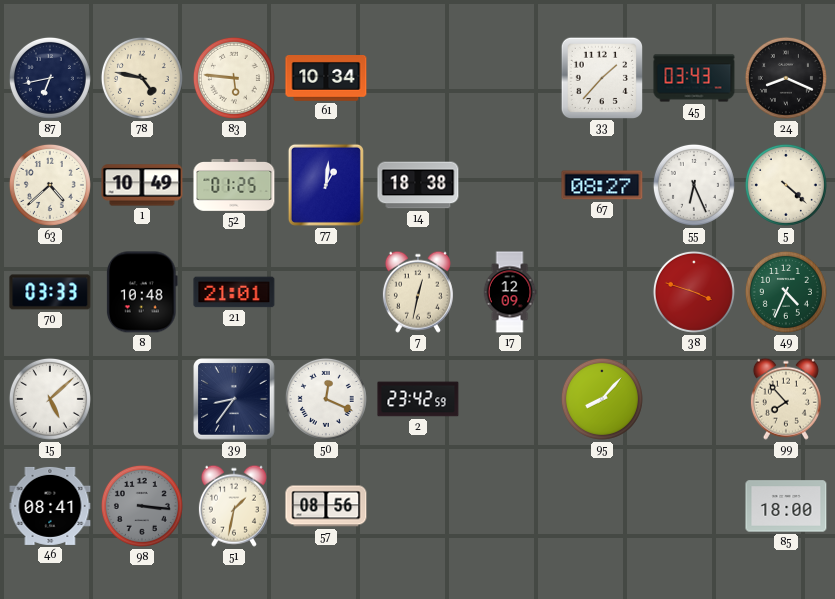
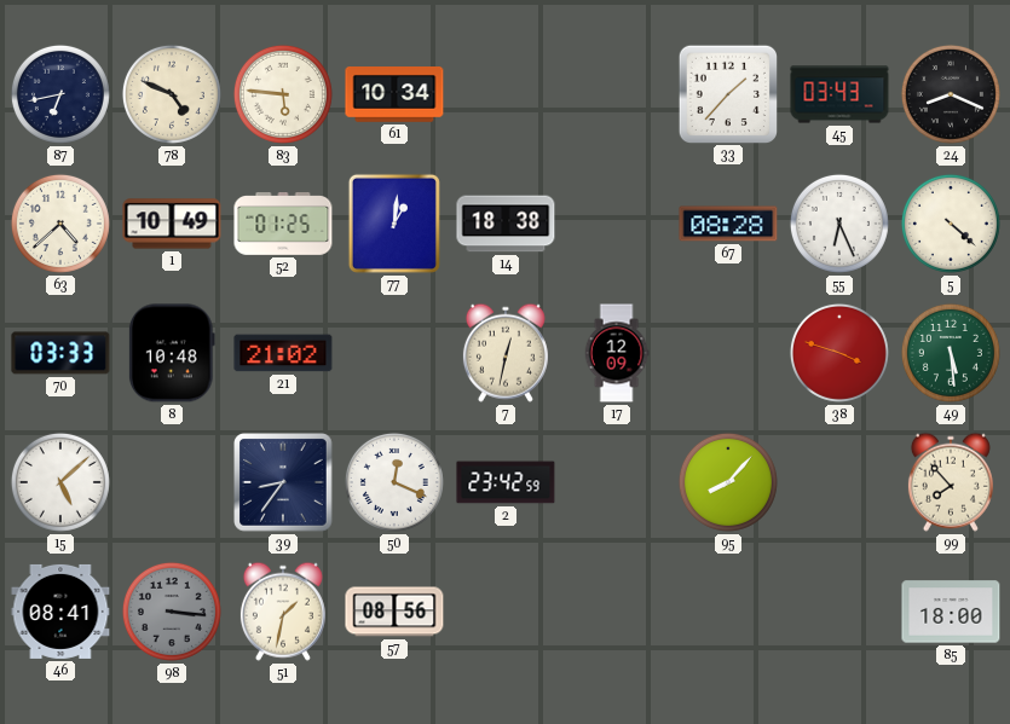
78: 4:47 -> 4:49 (172, 94)
67: 08:27 -> 08:28 (728, 224)
21: 21:01 -> 21:02 (283, 353)
49: 4:34 -> 5:29 (951, 353)
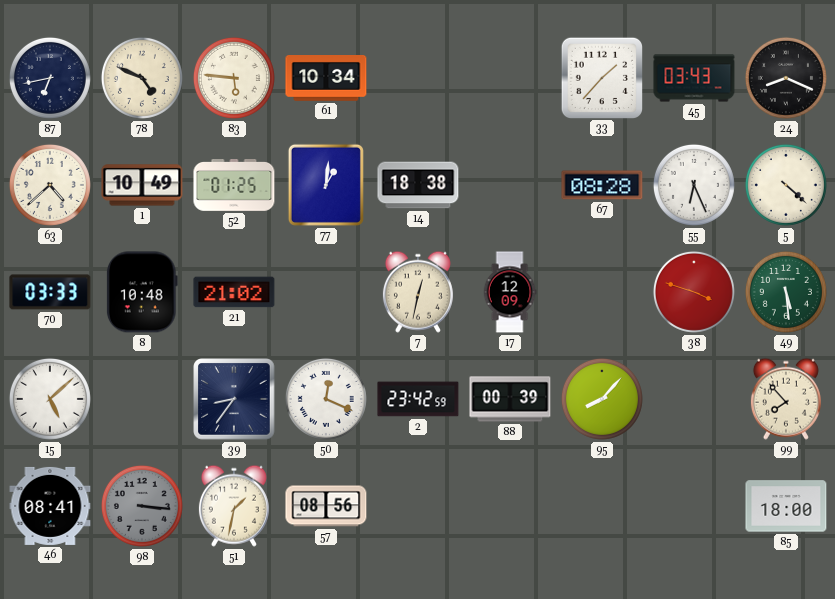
88: none -> 00:39 (510, 399)
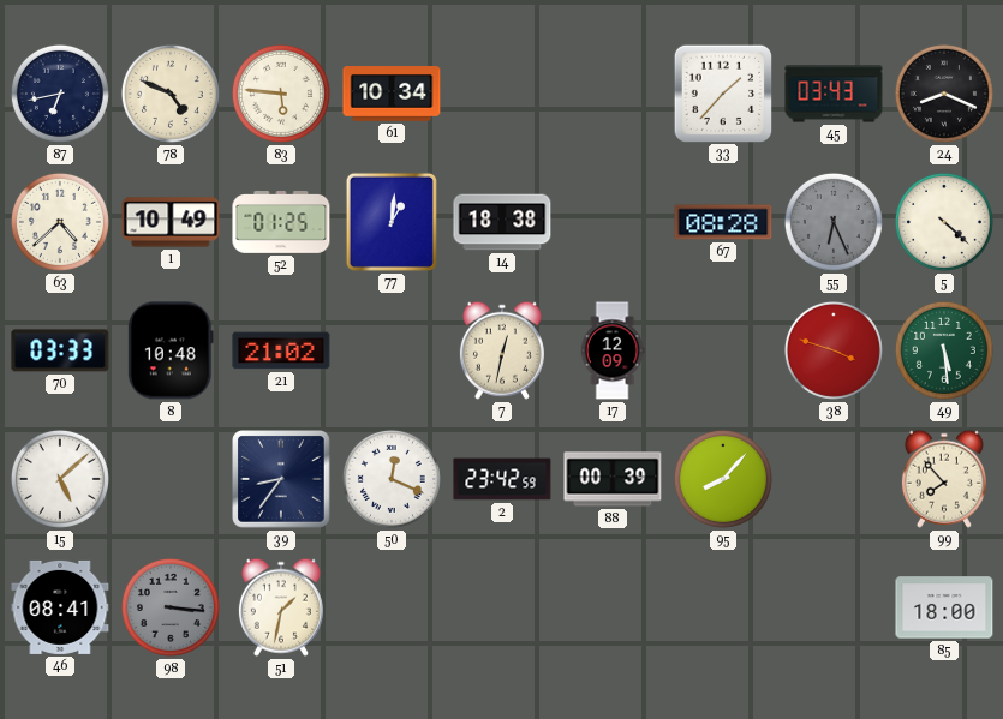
55 dial: white -> grey (834, 222)
57: 08:56 -> none (326, 506)
